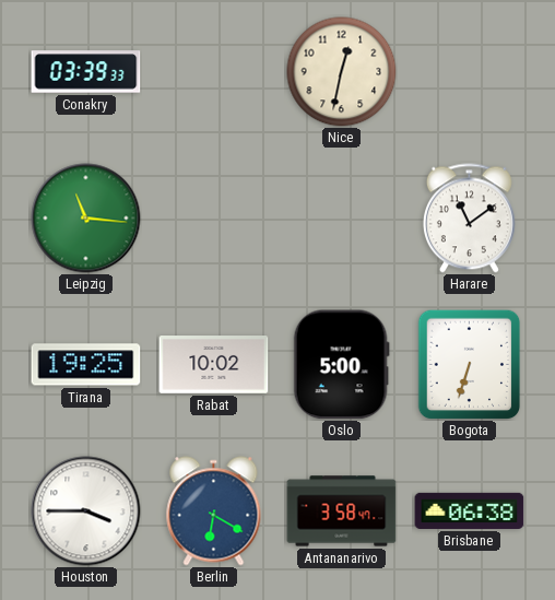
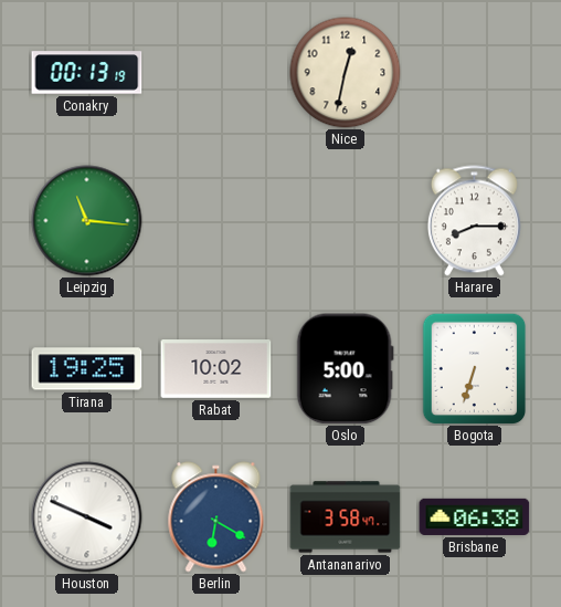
Conakry: 03:39 -> 00:13 (87, 73)
Harare: 11:09 -> 8:15 (474, 221)
Houston: 3:45 -> 3:49 (87, 517)
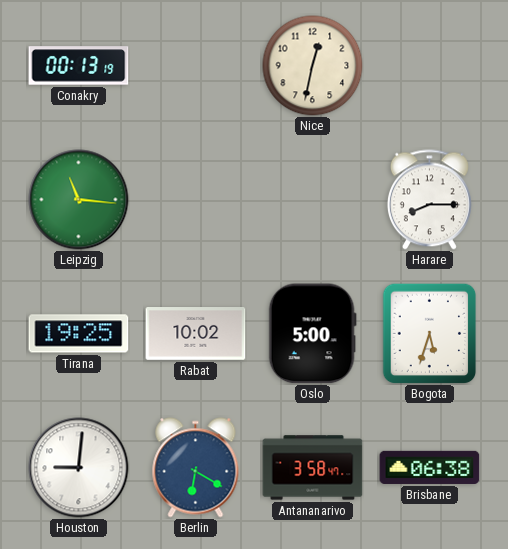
Bogota: 6:33 -> 5:33 (430, 333)
Houston: 3:49 -> 9:01 (79, 468)
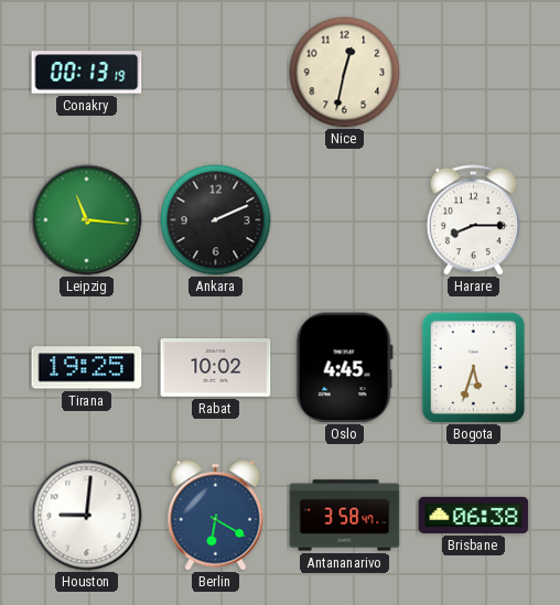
Ankara: none -> 2:11 (216, 220)
Oslo: 5:00 -> 4:45 (344, 368)
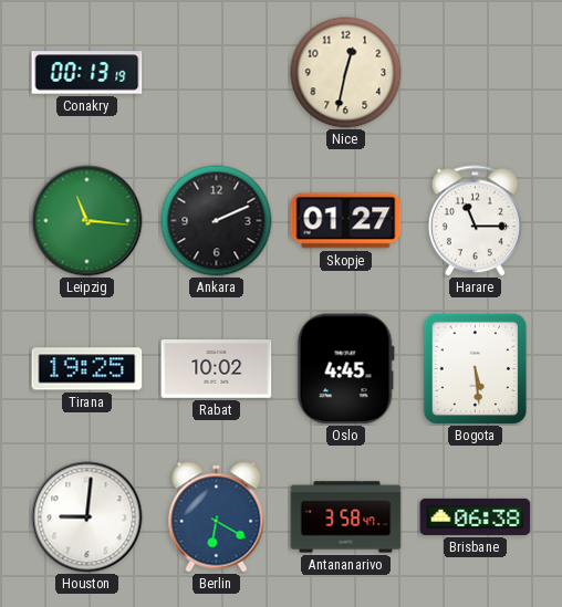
Skopje: none -> 01:27 (346, 221)
Harare: 8:15 -> 11:15 (475, 221)
Bogota: 5:33 -> 5:29 (476, 368)
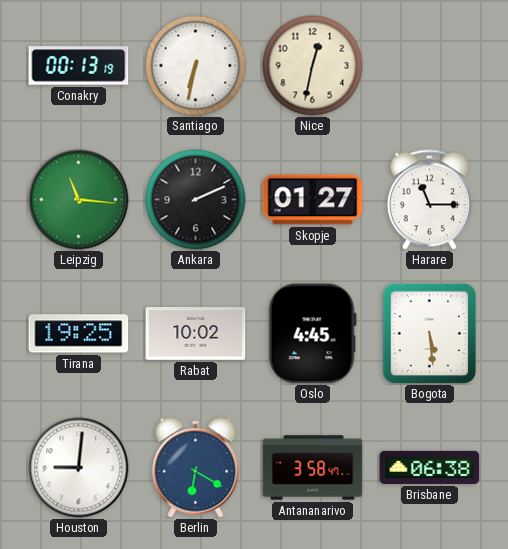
Santiago: none -> 6:32 (196, 66)
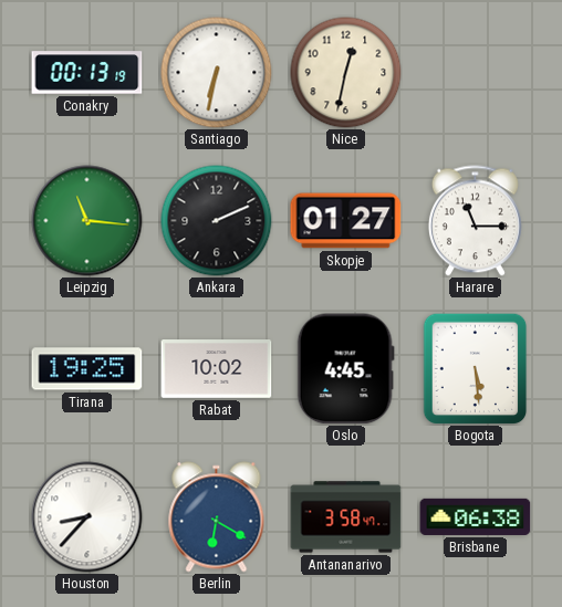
Houston: 9:01 -> 8:37 (87, 517)
